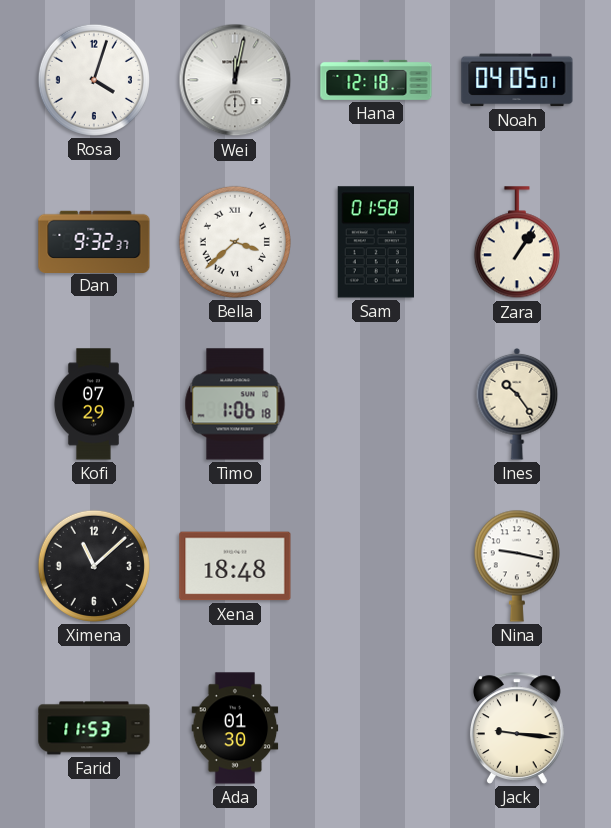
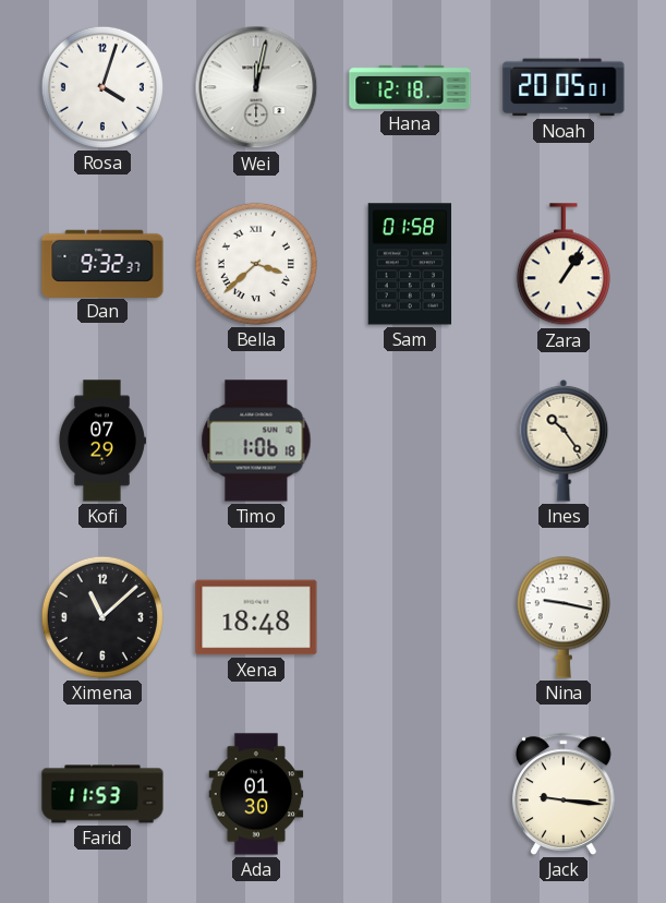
Noah: 04:05 -> 20:05 (564, 87)
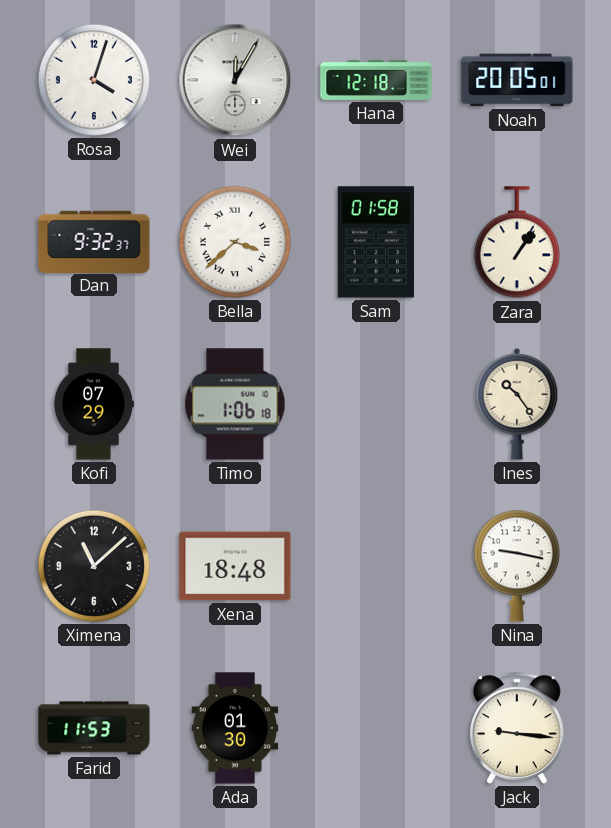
Wei: 12:02 -> 12:05 (235, 80)
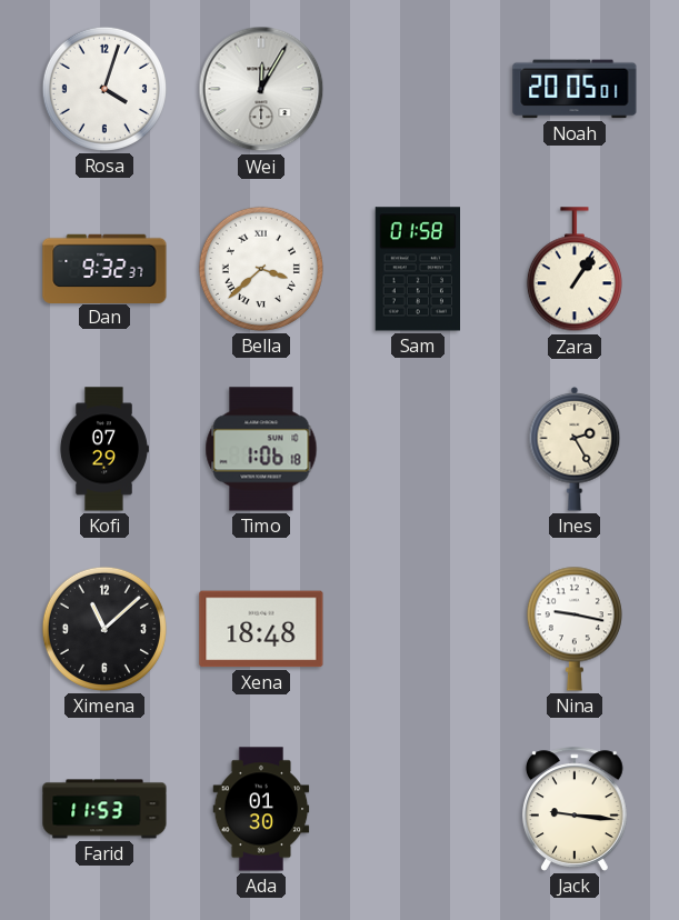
Hana: 12:18 -> none (376, 80)
Ines: 10:24 -> 2:25 (575, 449)
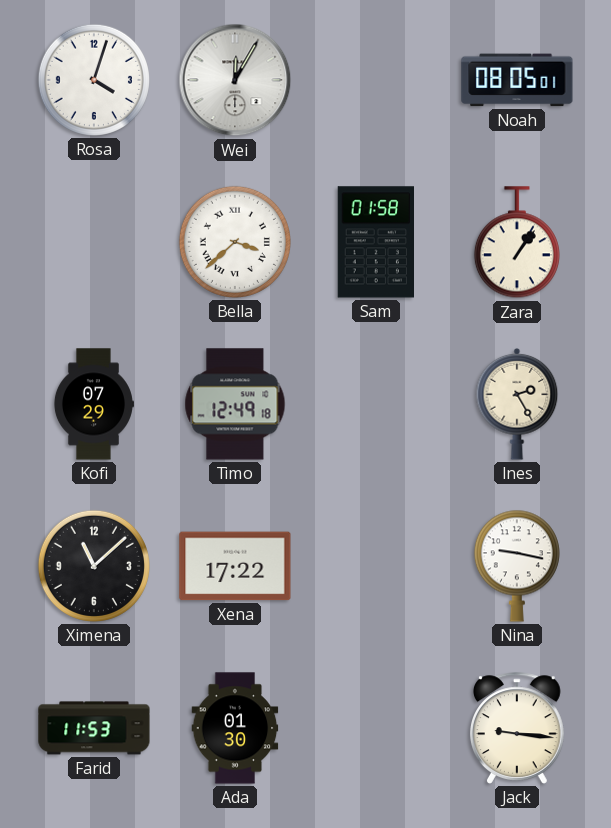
Noah: 20:05 -> 08:05 (517, 80)
Dan: 9:32 -> none (104, 268)
Timo: 1:06 -> 12:49 (235, 404)
Xena: 18:48 -> 17:22 (235, 566)
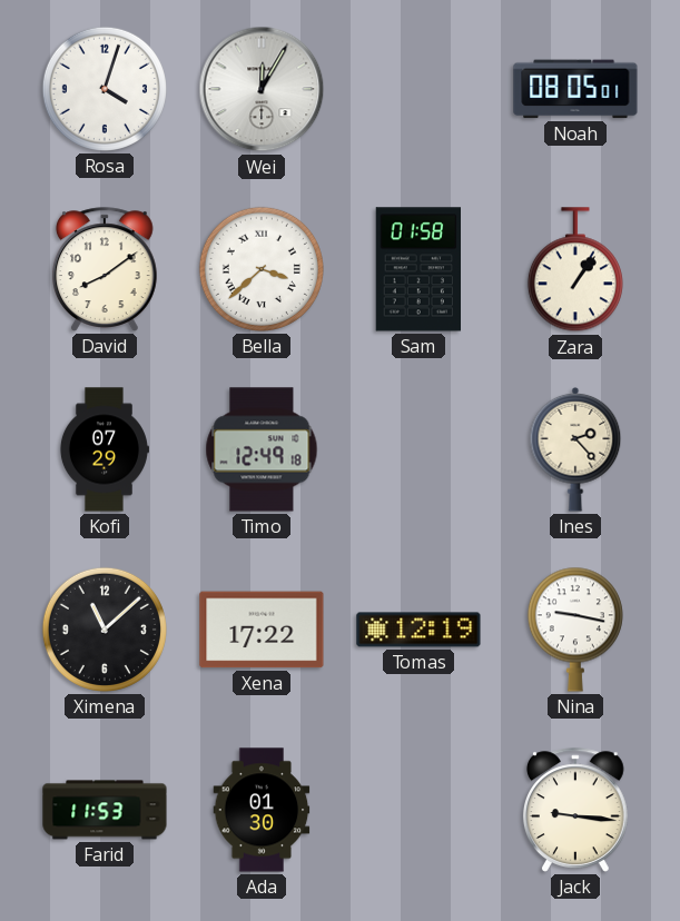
David: none -> 8:09 (105, 269)
Ines: 2:25 -> 2:23 (575, 449)
Tomas: none -> 12:19 (418, 630)
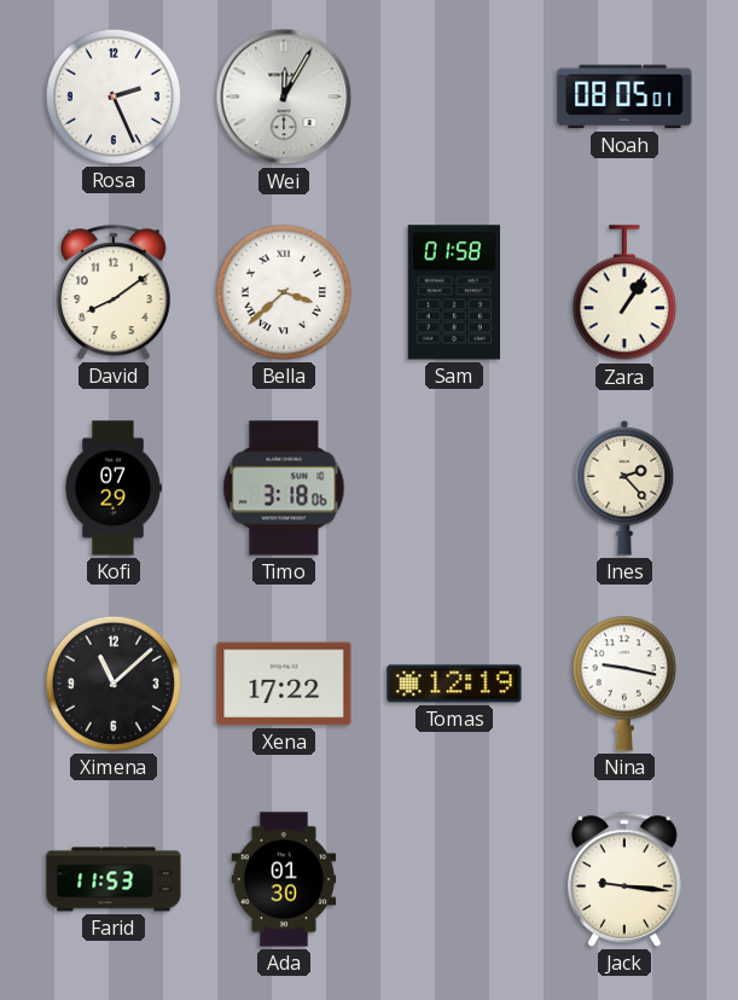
Rosa: 4:03 -> 2:26 (114, 97)
Timo: 12:49 -> 3:18 (284, 488)
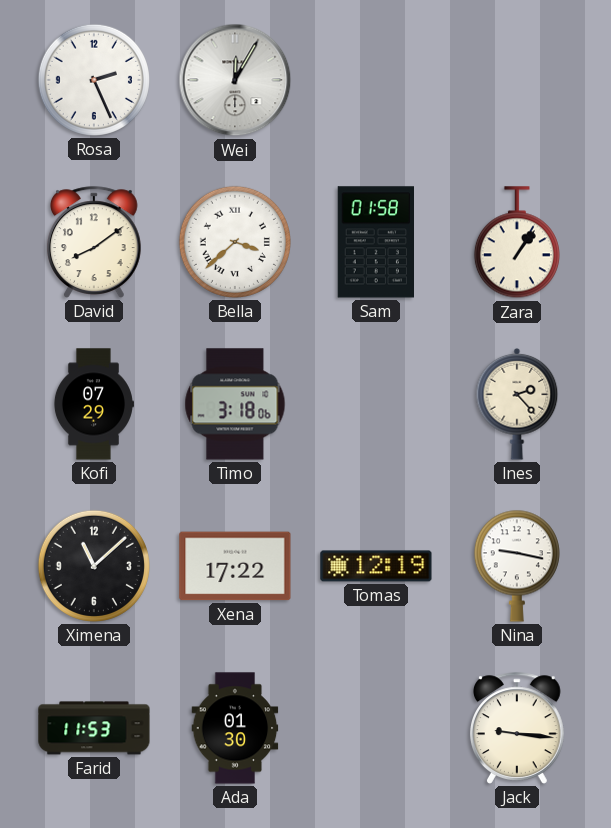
Noah: 08:05 -> none (624, 97)
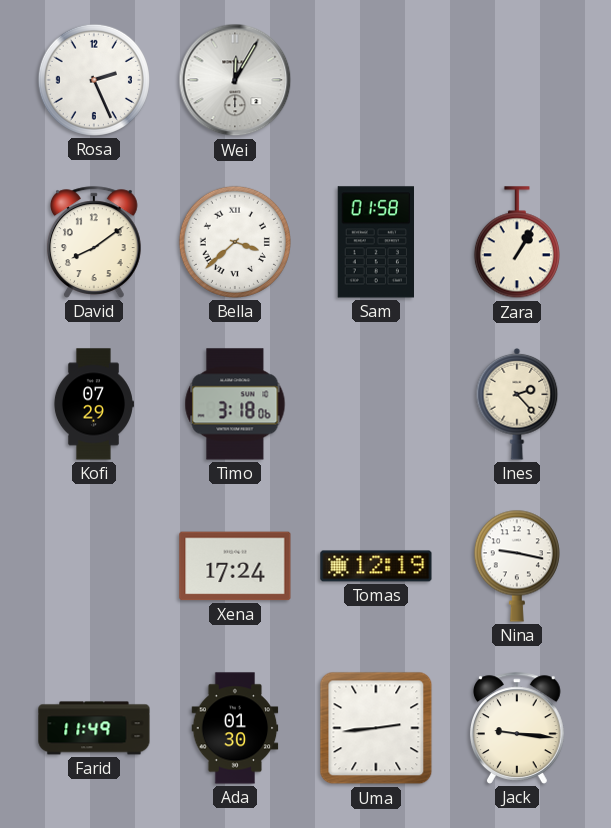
Zara: 1:06 -> 1:05 (517, 243)
Ximena: 11:08 -> none (94, 566)
Xena: 17:22 -> 17:24 (235, 566)
Farid: 11:53 -> 11:49 (94, 728)
Uma: none -> 2:44 (376, 728)
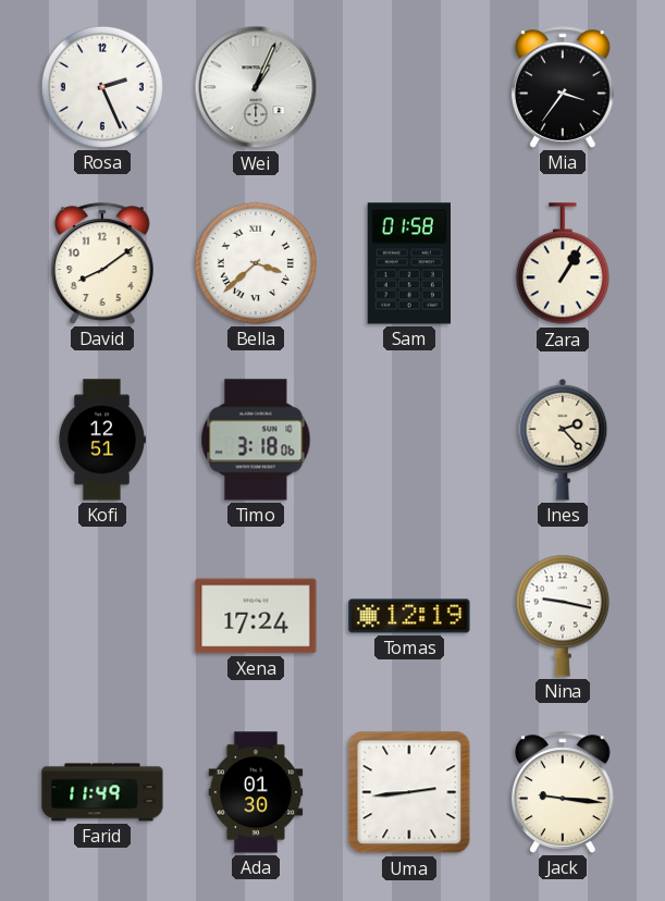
Wei: 12:05 -> 1:04 (256, 87)
Mia: none -> 3:36 (563, 87)
Kofi: 07:29 -> 12:51 (101, 440)
